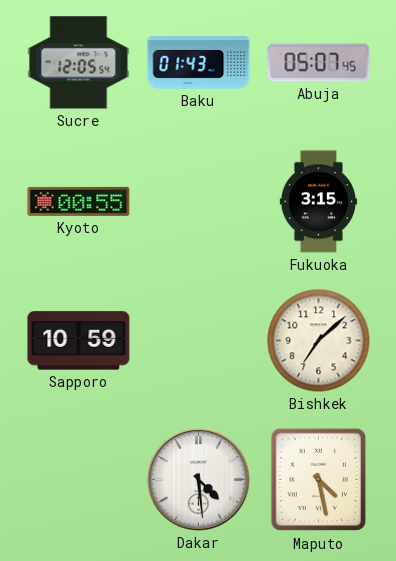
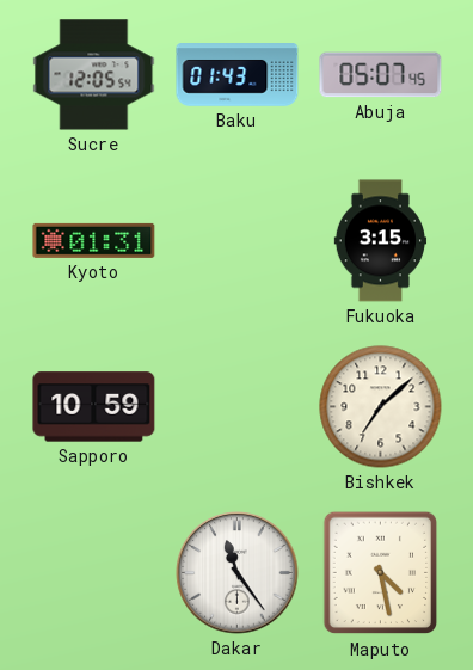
Kyoto: 00:55 -> 01:31 (94, 240)
Dakar: 4:29 -> 11:24 (238, 573)
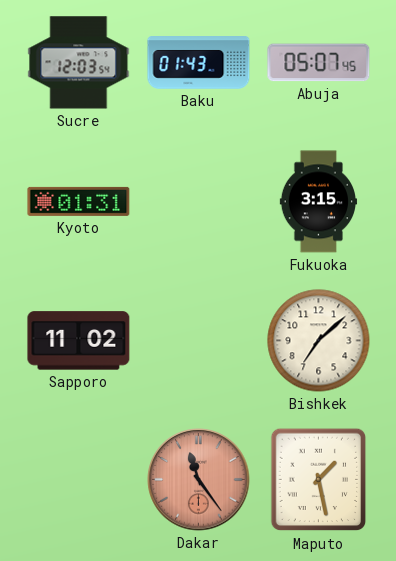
Sucre: 12:05 -> 12:03 (79, 63)
Sapporo: 10:59 -> 11:02 (79, 341)
Dakar dial: white -> salmon (199, 480)
Maputo: 4:28 -> 1:28 (319, 480)
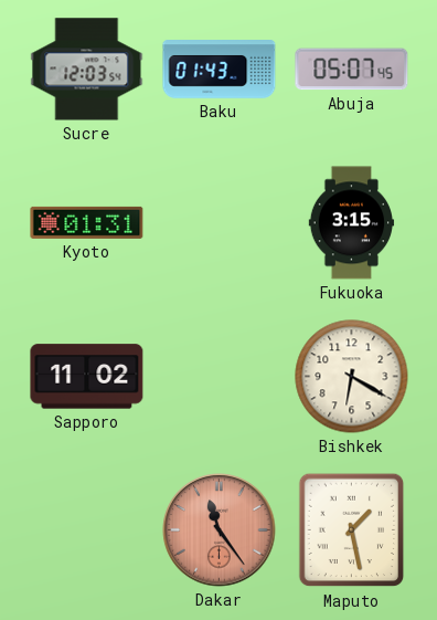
Bishkek: 7:08 -> 6:20 (352, 377)
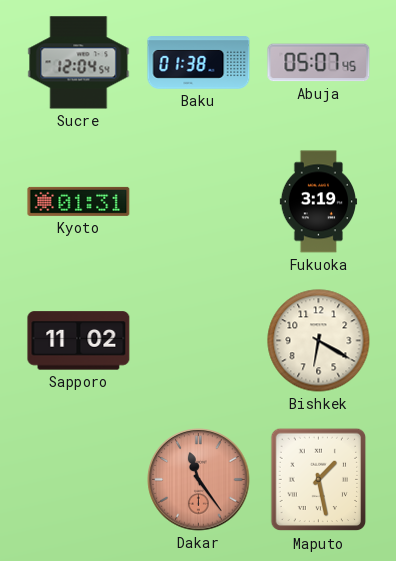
Sucre: 12:03 -> 12:04 (79, 63)
Baku: 01:43 -> 01:38 (199, 63)
Fukuoka: 3:15 -> 3:19 (319, 202)
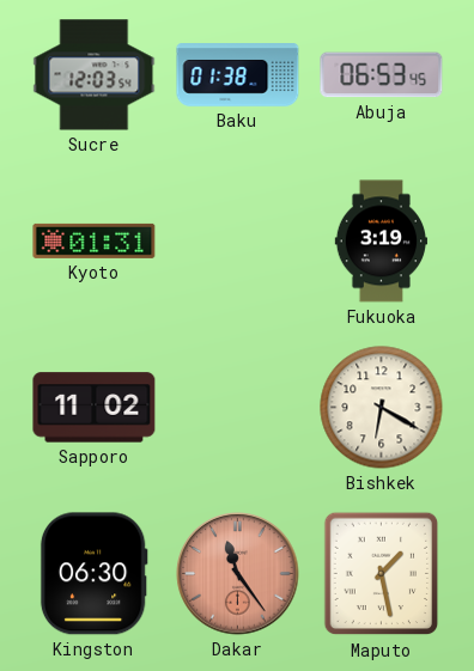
Sucre: 12:04 -> 12:03 (95, 75)
Abuja: 05:07 -> 06:53 (382, 75)
Kingston: none -> 06:30 (93, 574)
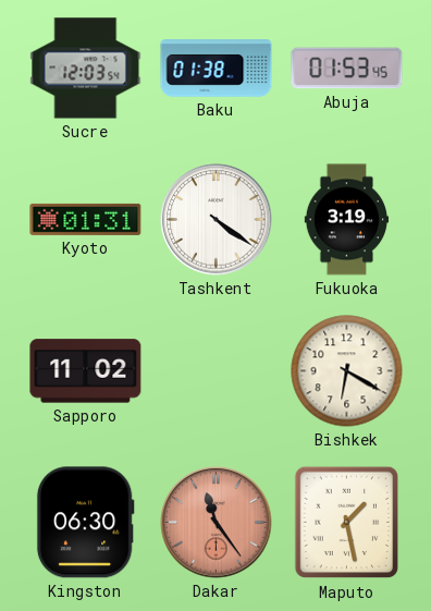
Abuja: 06:53 -> 01:53 (347, 69)
Tashkent: none -> 4:21 (217, 220)
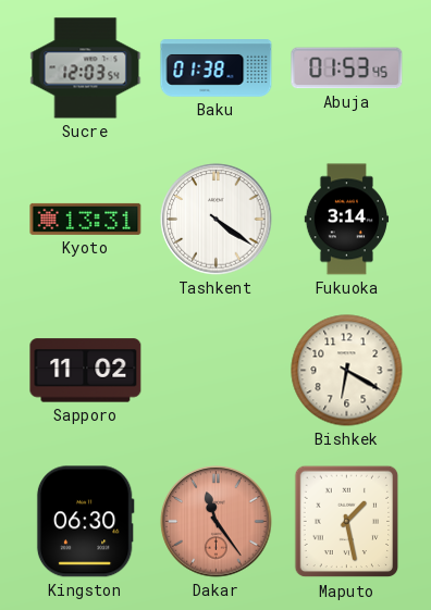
Kyoto: 01:31 -> 13:31 (86, 219)
Fukuoka: 3:19 -> 3:14 (347, 220)
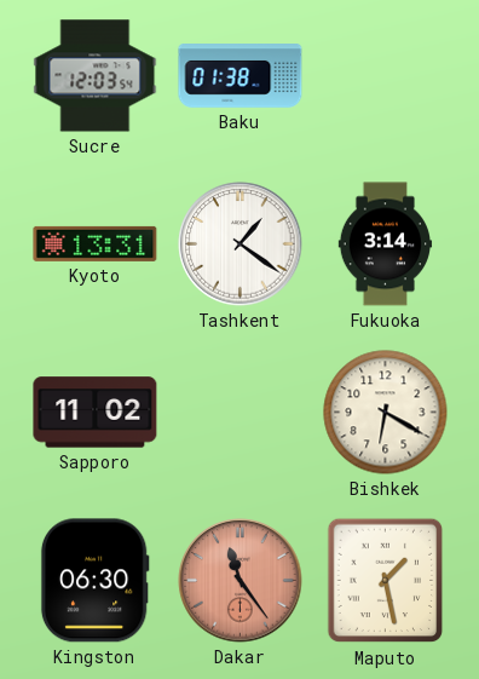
Abuja: 01:53 -> none (347, 69)
Tashkent: 4:21 -> 1:21 (241, 244)
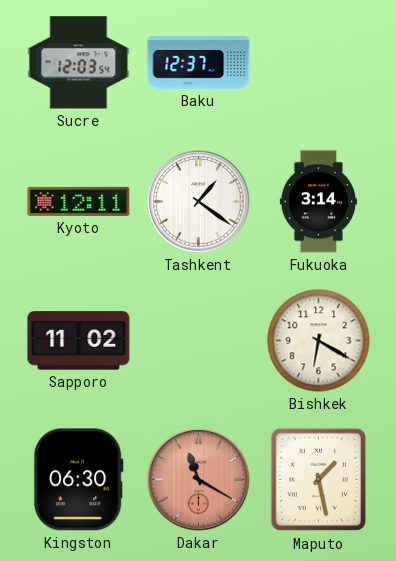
Baku: 01:38 -> 12:37 (199, 63)
Kyoto: 13:31 -> 12:11 (79, 201)
Dakar: 11:24 -> 11:20 (199, 480)
